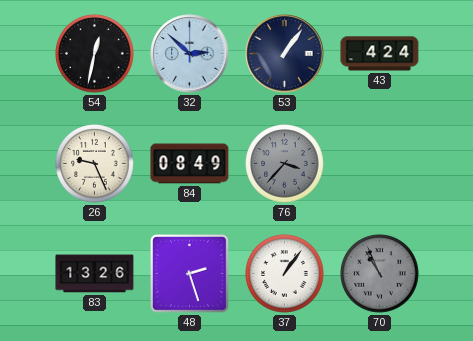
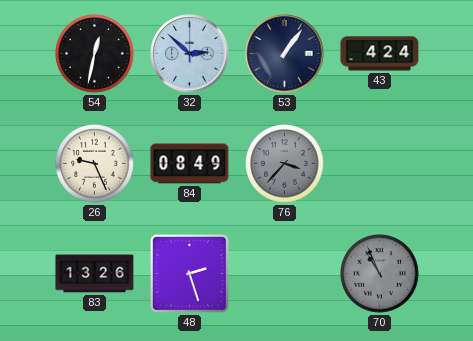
37: 1:06 -> none (285, 274)
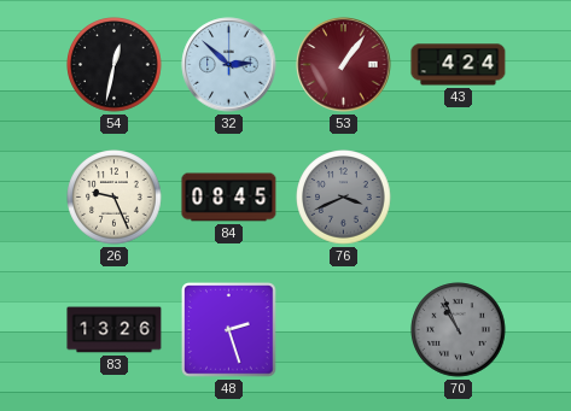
53 dial: navy -> burgundy (344, 65)
84: 08:49 -> 08:45 (229, 198)
76: 3:37 -> 3:41 (344, 198)
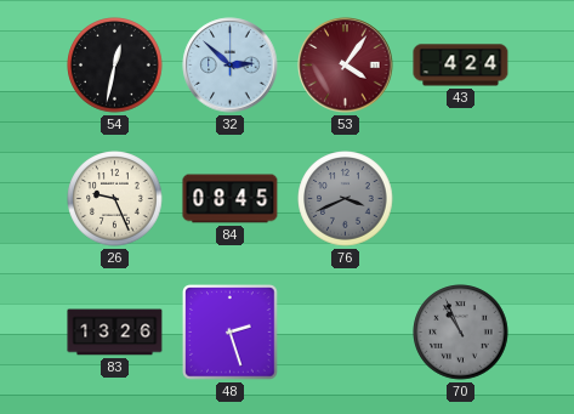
53: 1:06 -> 4:06 (346, 66)
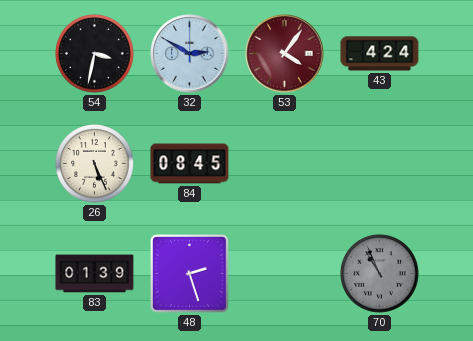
54: 12:32 -> 3:32 (95, 54)
32: 2:52 -> 2:50 (190, 54)
26: 9:26 -> 5:26 (95, 164)
76: 3:41 -> none (346, 199)
83: 13:26 -> 01:39 (95, 274)
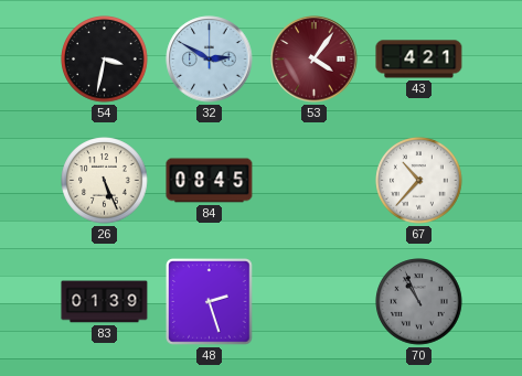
43: 4:24 -> 4:21 (419, 60)
67: none -> 10:37 (419, 181)
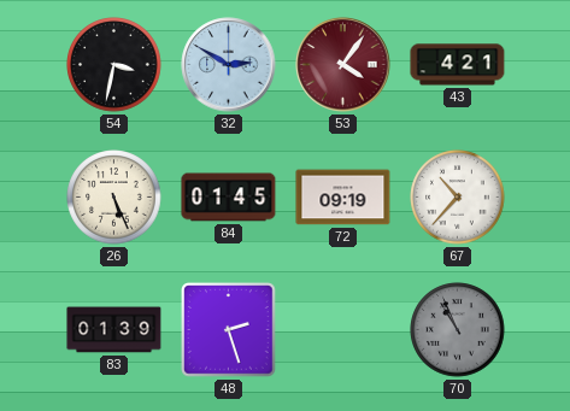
84: 08:45 -> 01:45 (229, 198)
72: none -> 09:19 (343, 198)
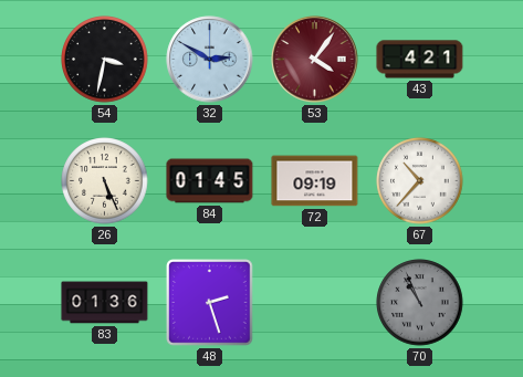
83: 01:39 -> 01:36 (105, 303)
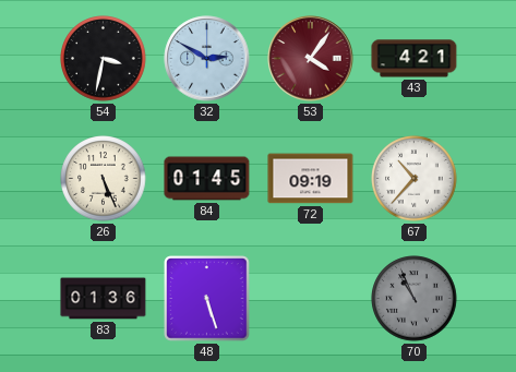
48: 2:27 -> 5:27 (207, 299)
